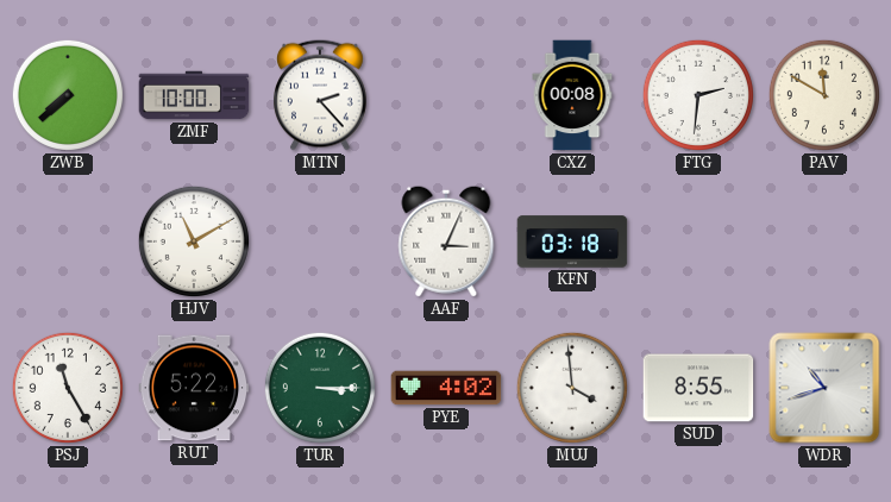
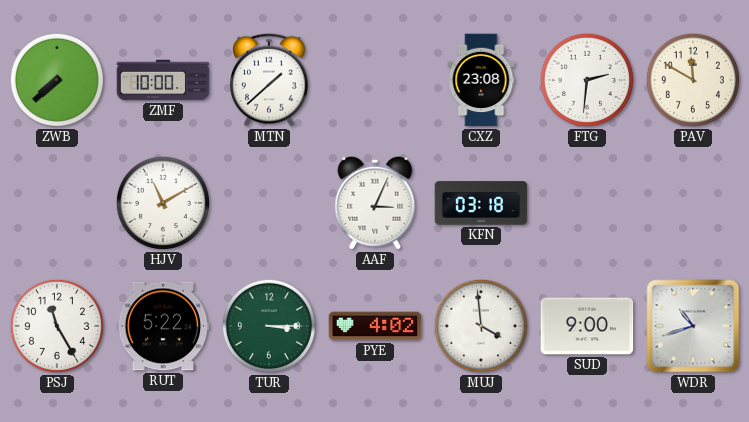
MTN: 2:23 -> 1:38 (270, 80)
CXZ: 00:08 -> 23:08 (481, 80)
SUD: 8:55 -> 9:00 (587, 326)
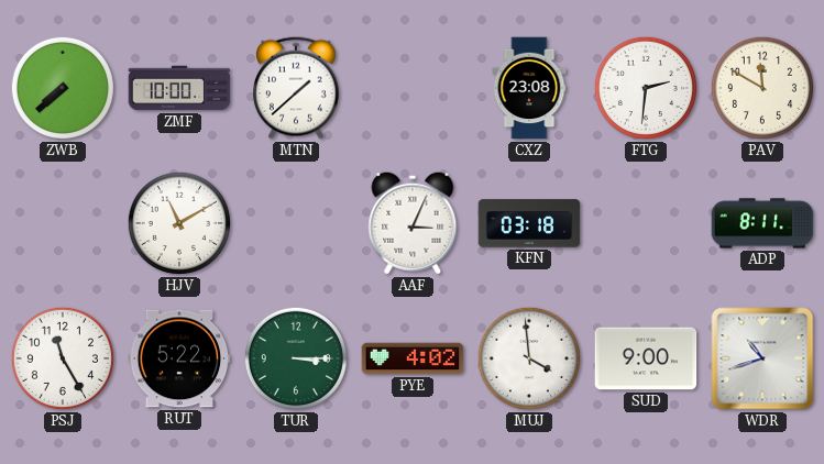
ADP: none -> 8:11 (762, 223)
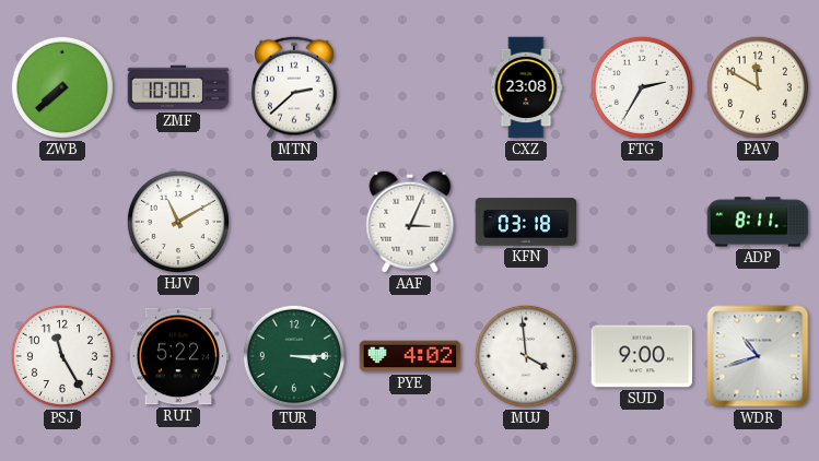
MTN: 1:38 -> 2:38 (295, 87)
FTG: 2:31 -> 2:35 (642, 87)
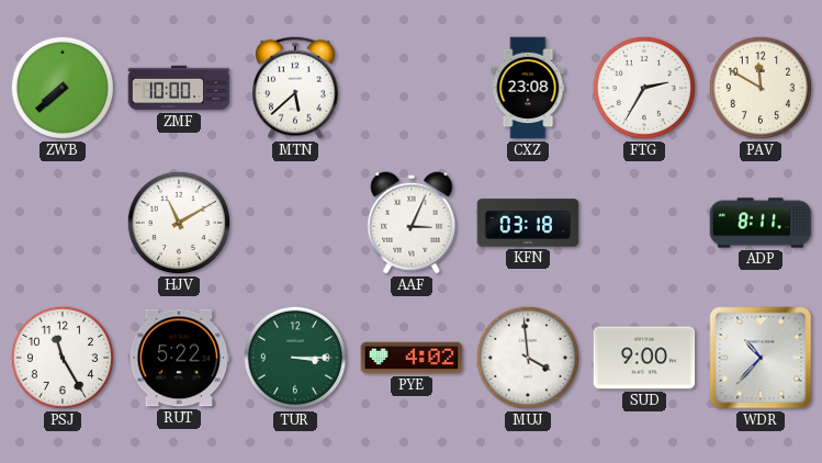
MTN: 2:38 -> 5:38 (296, 88)
WDR: 10:42 -> 10:37 (761, 358)
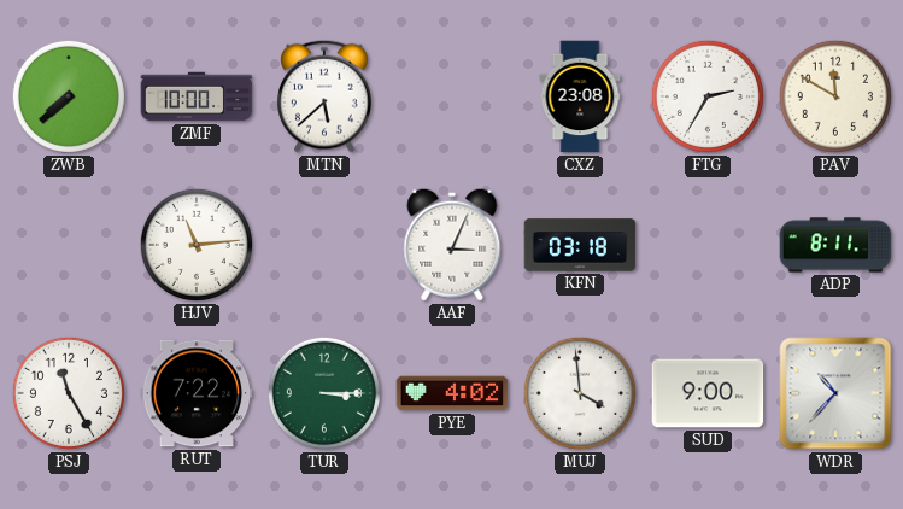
HJV: 11:10 -> 11:14 (197, 245)
RUT: 5:22 -> 7:22 (197, 393)
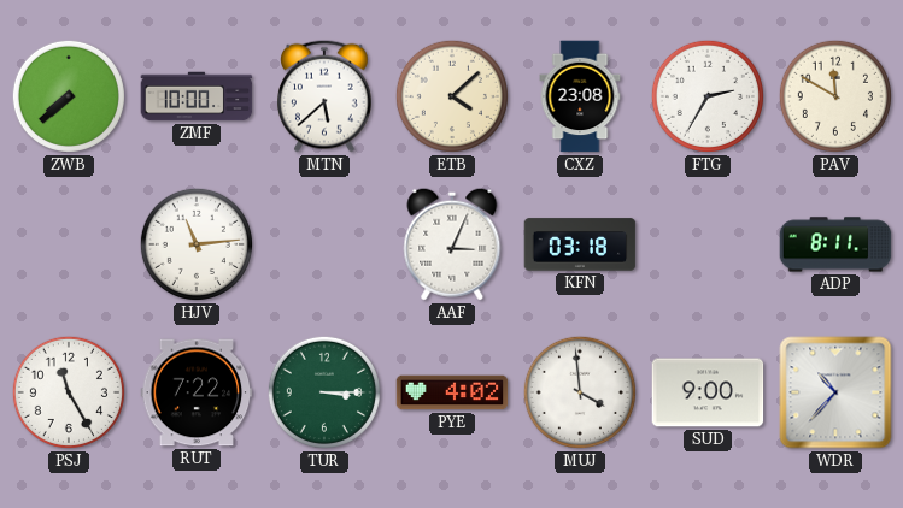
ETB: none -> 4:08 (452, 96)
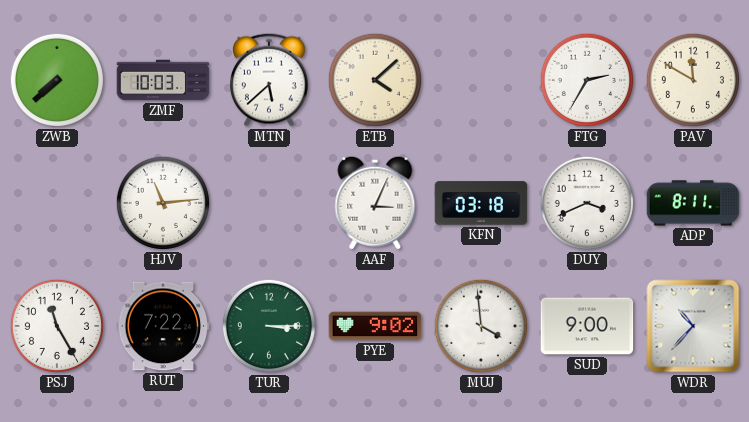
ZMF: 10:00 -> 10:03 (163, 80)
CXZ: 23:08 -> none (580, 96)
DUY: none -> 3:41 (587, 203)
PYE: 4:02 -> 9:02 (375, 326)
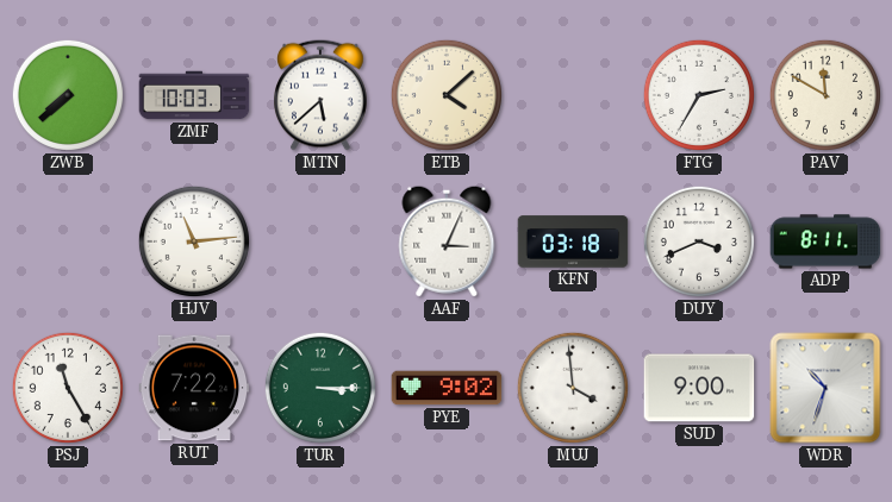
WDR: 10:37 -> 10:33 (825, 388)
